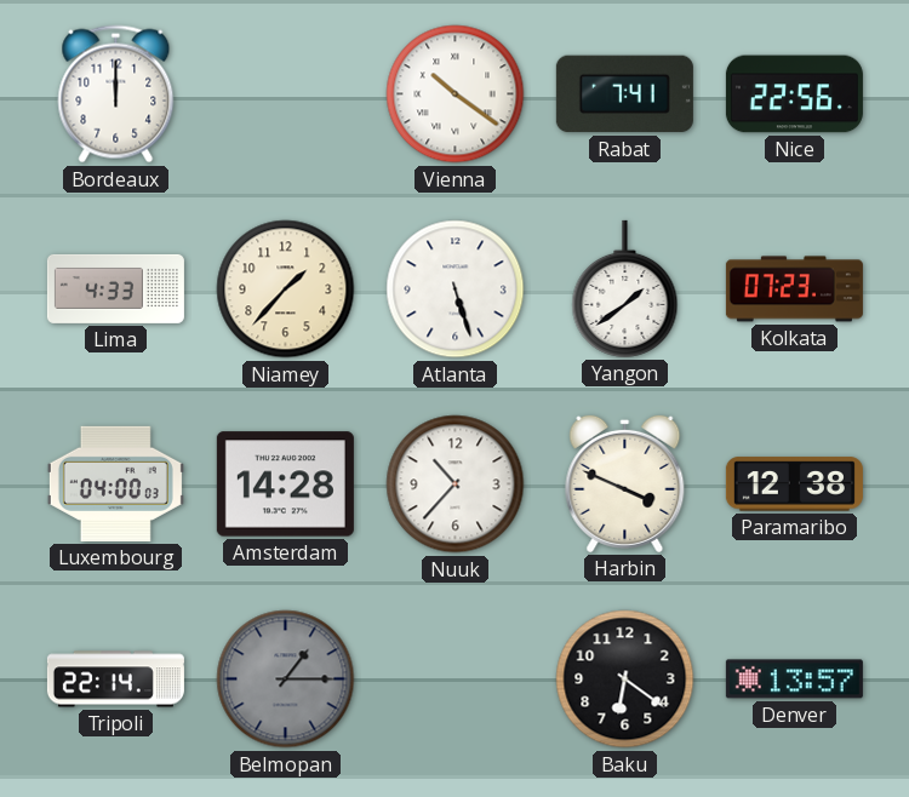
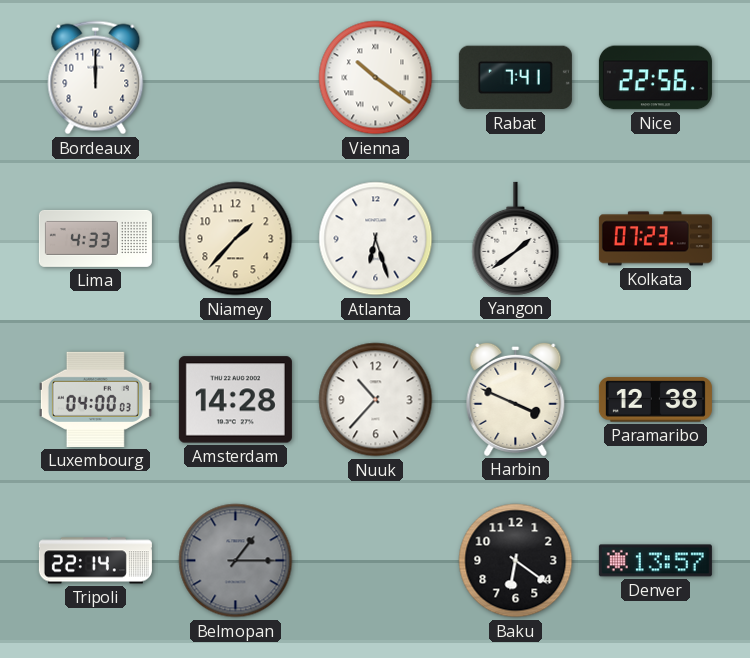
Atlanta: 5:27 -> 6:27 (376, 239)
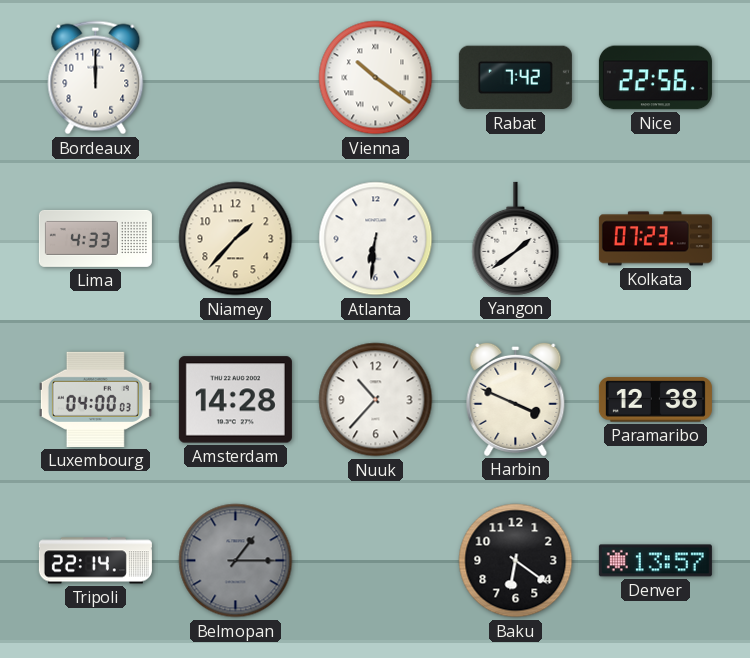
Rabat: 7:41 -> 7:42 (515, 78)
Atlanta: 6:27 -> 6:31 (376, 239)
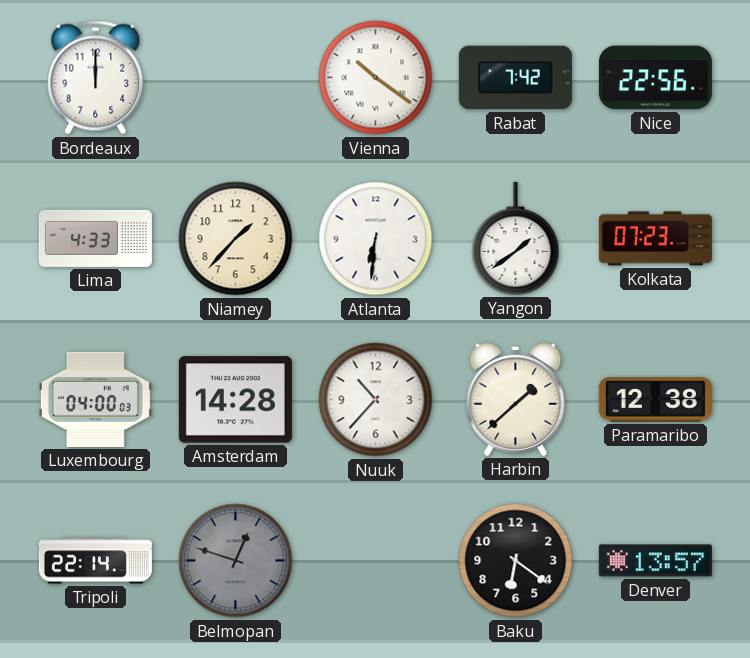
Harbin: 3:49 -> 1:38 (516, 399)
Belmopan: 1:15 -> 12:48 (236, 561)
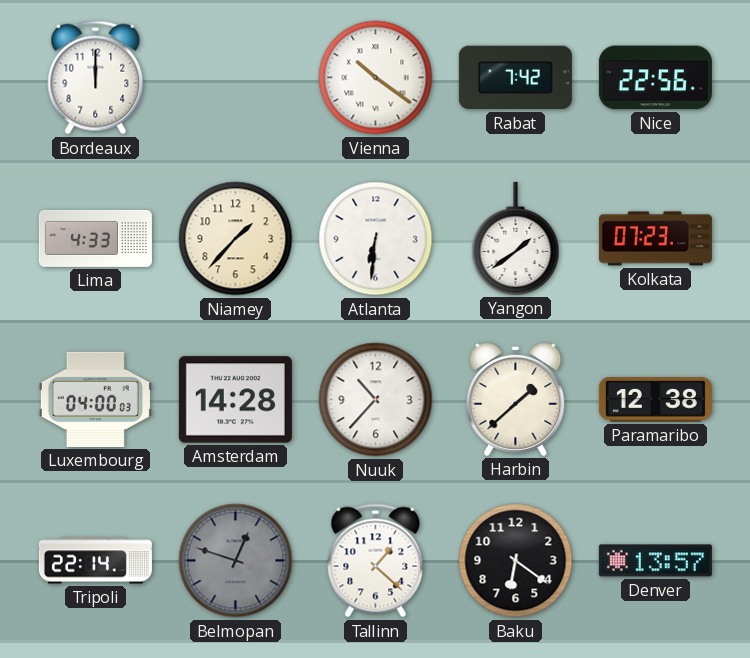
Tallinn: none -> 1:22 (376, 561)
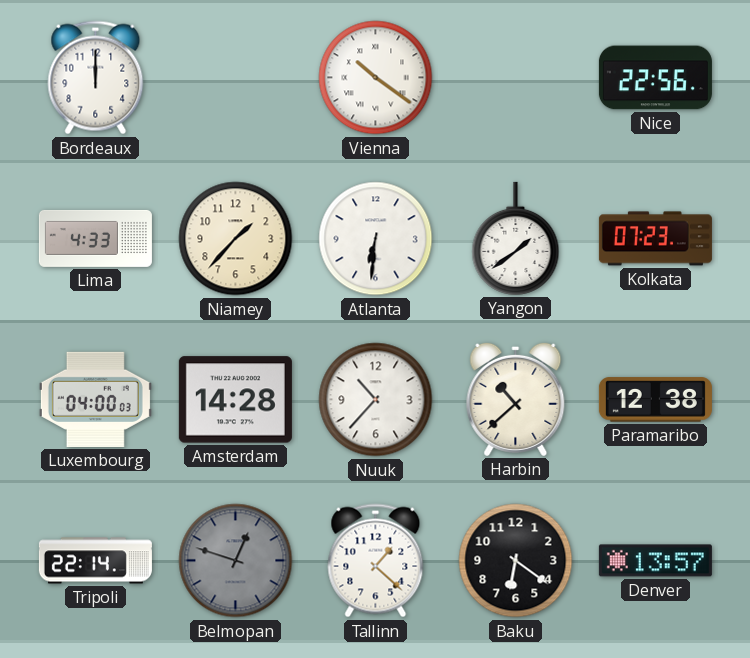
Rabat: 7:42 -> none (515, 78)
Harbin: 1:38 -> 10:38 (516, 399)
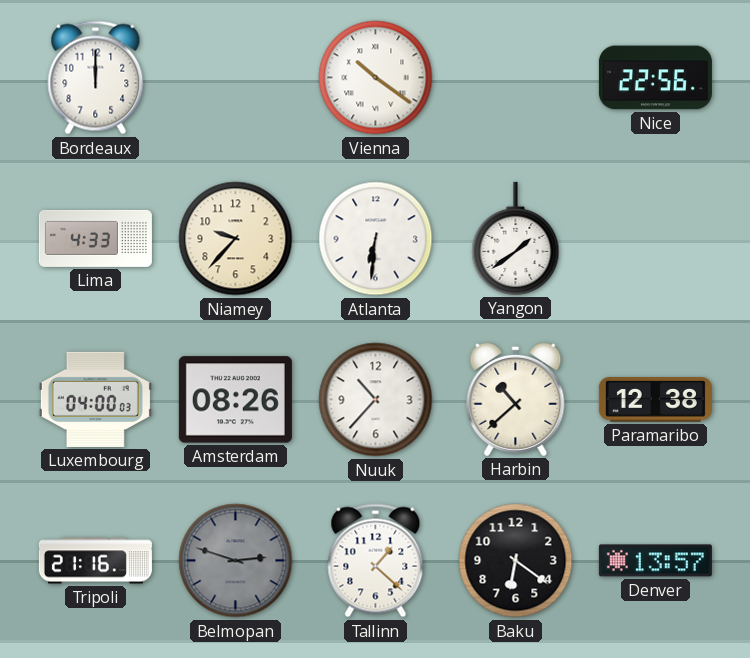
Niamey: 1:37 -> 9:37 (236, 239)
Kolkata: 07:23 -> none (655, 239)
Amsterdam: 14:28 -> 08:26 (235, 400)
Tripoli: 22:14 -> 21:16 (95, 561)
Belmopan: 12:48 -> 2:48 (236, 561)
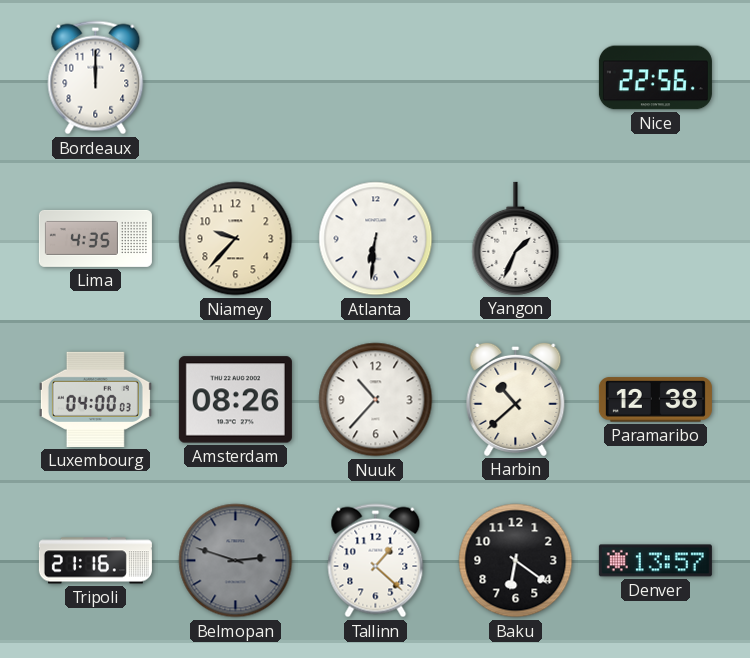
Vienna: 10:21 -> none (376, 78)
Lima: 4:33 -> 4:35 (95, 238)
Yangon: 1:39 -> 1:34 (516, 238)
